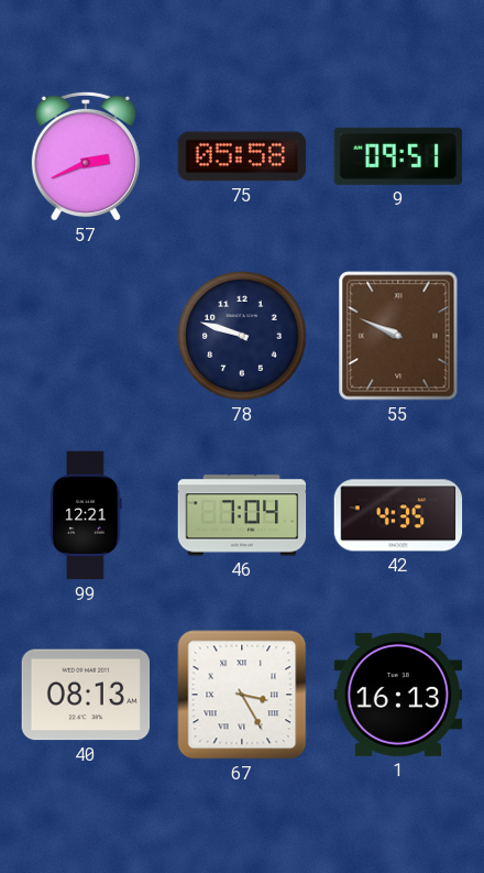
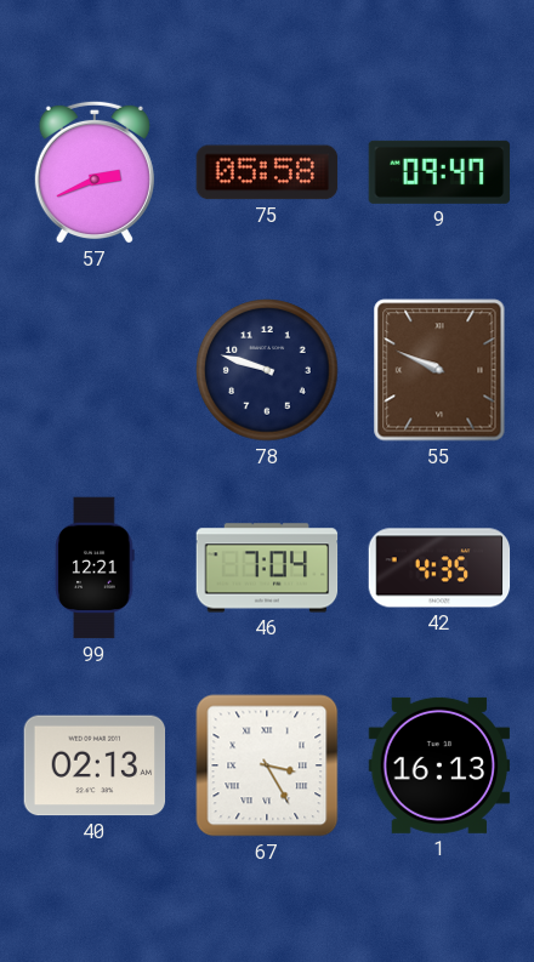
9: 09:51 -> 09:47 (439, 172)
40: 08:13 -> 02:13 (95, 765)
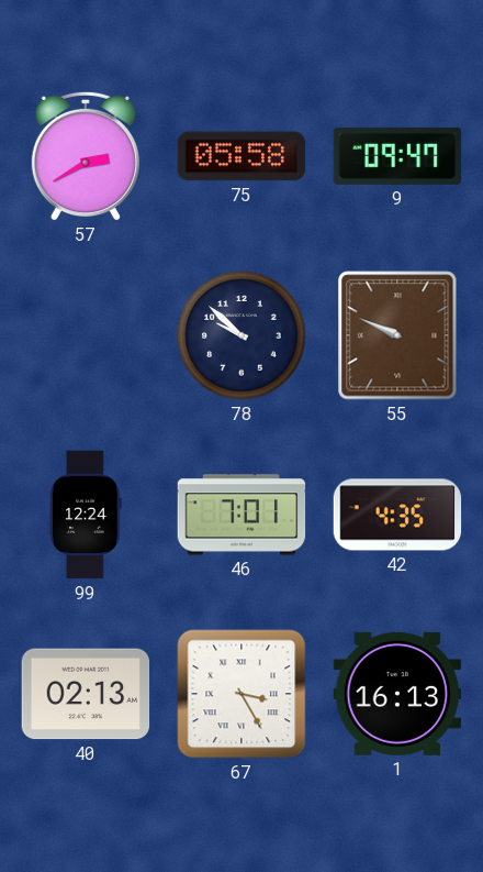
57: 2:41 -> 2:40 (86, 156)
78: 9:48 -> 9:52 (241, 335)
99: 12:21 -> 12:24 (86, 515)
46: 7:04 -> 7:01 (241, 515)
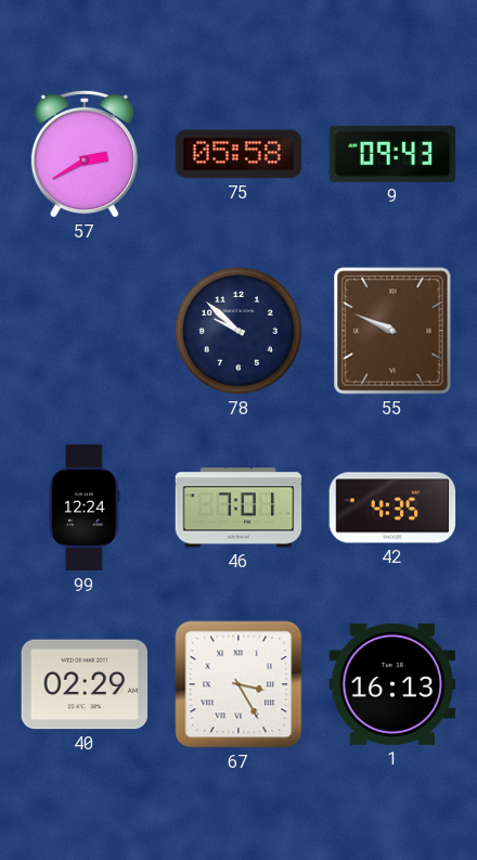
9: 09:47 -> 09:43 (392, 154)
40: 02:13 -> 02:29 (85, 684)
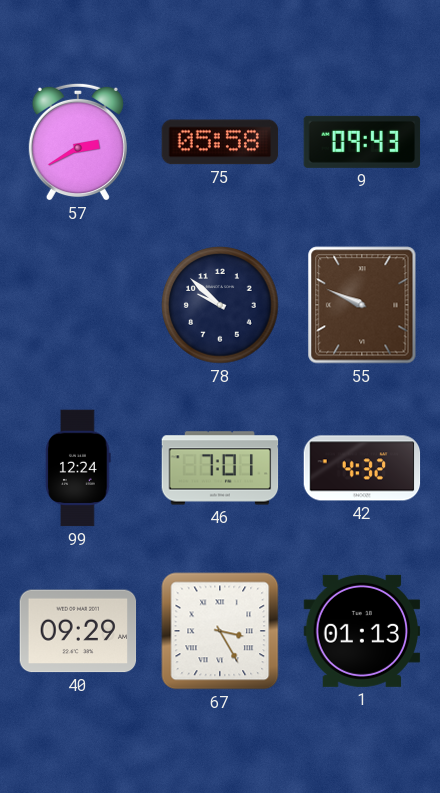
42: 4:35 -> 4:32 (362, 468)
40: 02:29 -> 09:29 (78, 631)
1: 16:13 -> 01:13 (362, 631)
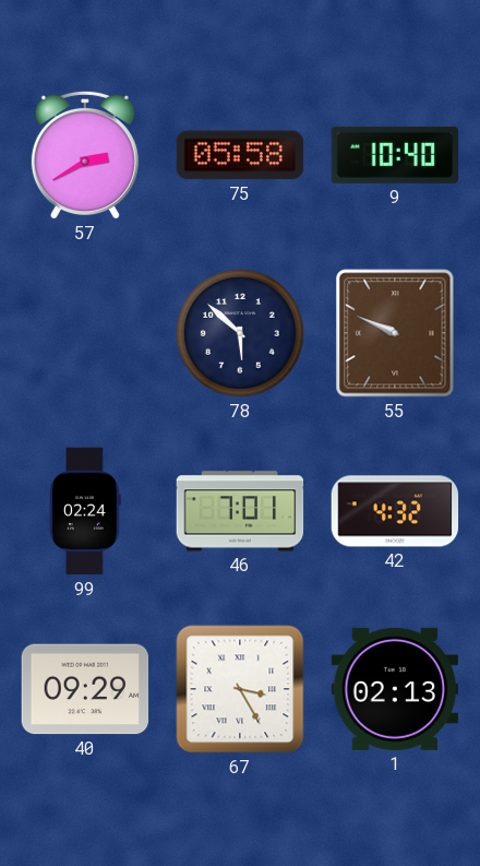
9: 09:43 -> 10:40 (395, 155)
78: 9:52 -> 5:52 (240, 333)
99: 12:24 -> 02:24 (85, 511)
1: 01:13 -> 02:13 (395, 689)
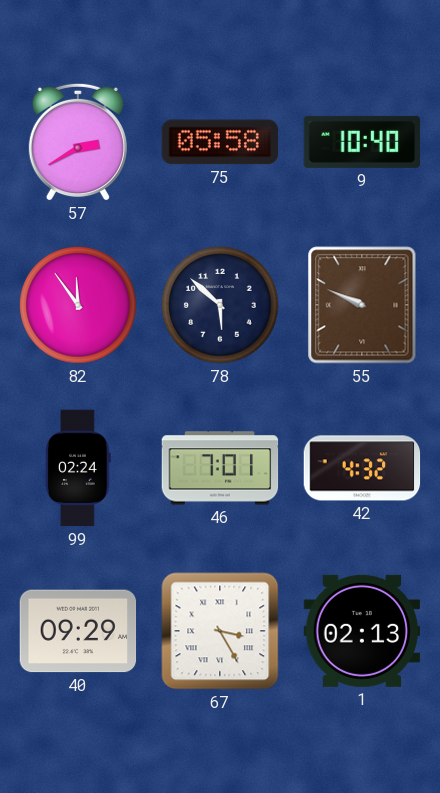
82: none -> 11:54 (78, 305)
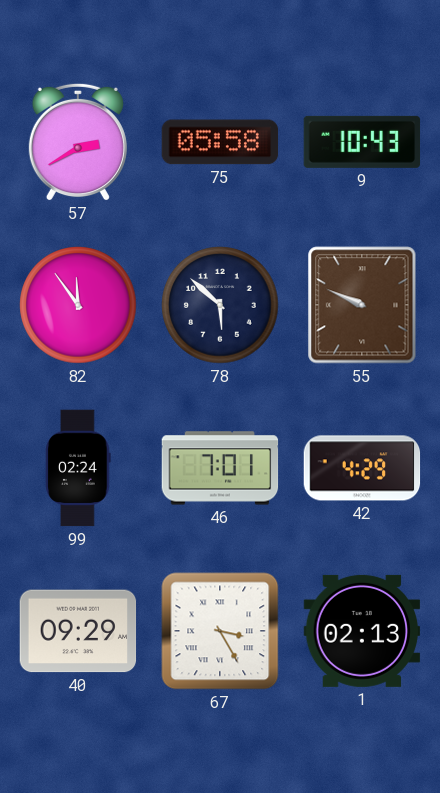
9: 10:40 -> 10:43 (362, 142)
42: 4:32 -> 4:29 (362, 468)
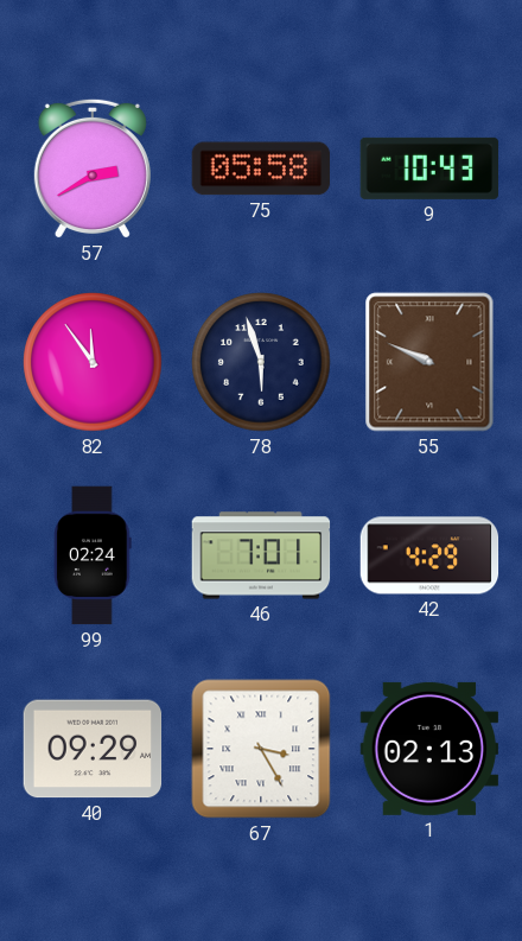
78: 5:52 -> 5:57 (261, 362)
